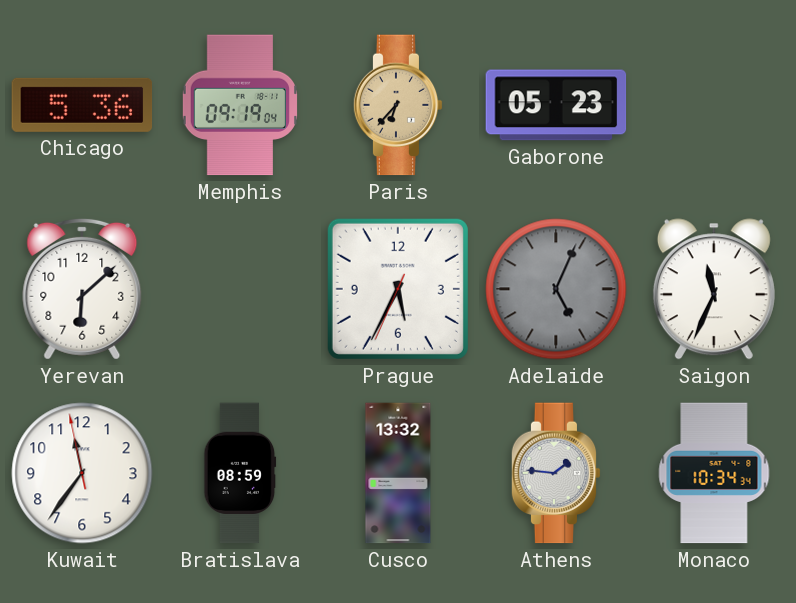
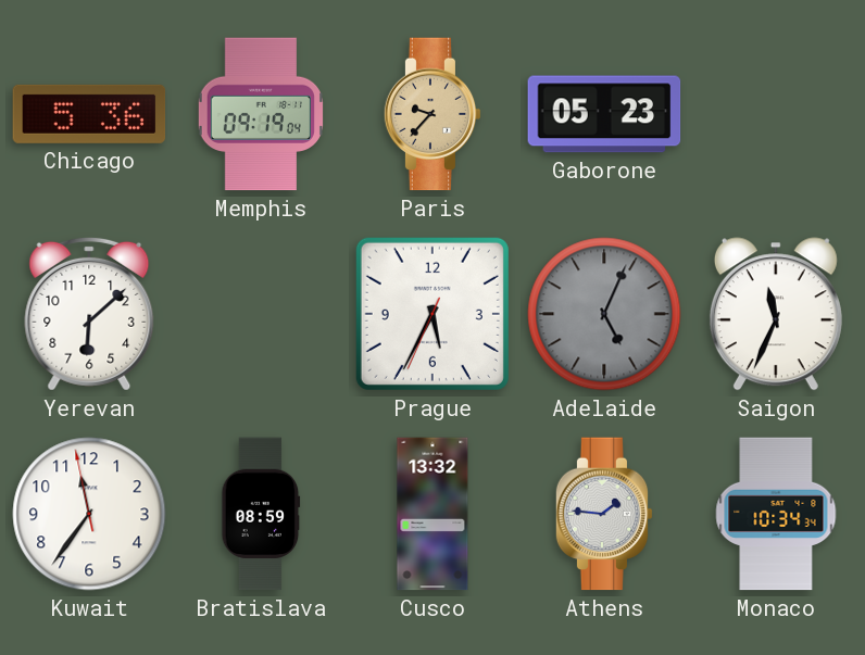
Paris: 6:37 -> 9:37 (432, 114)
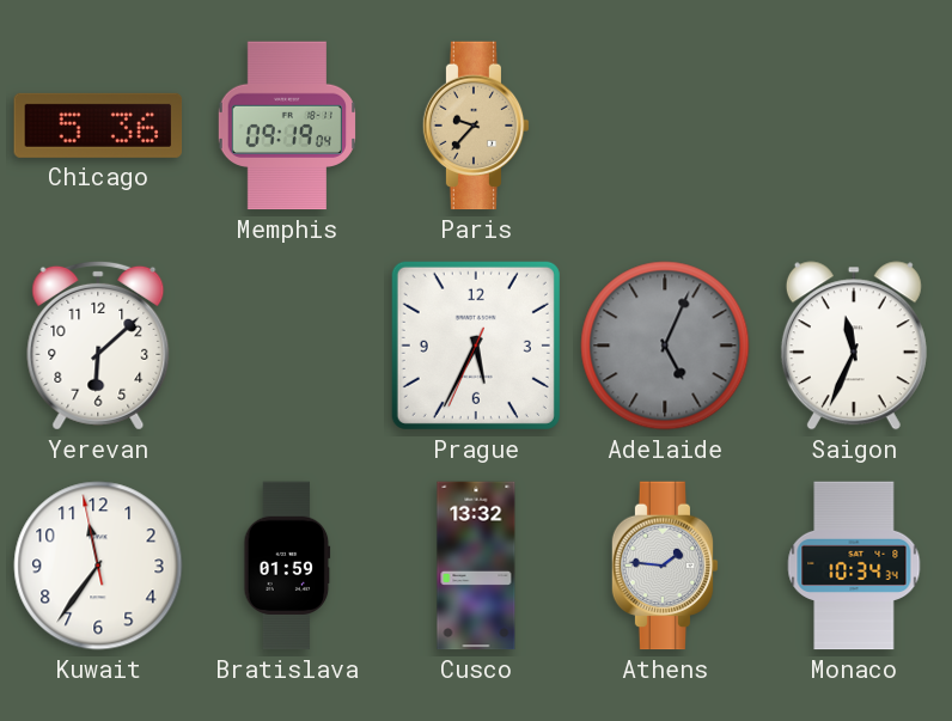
Gaborone: 05:23 -> none (604, 114)
Bratislava: 08:59 -> 01:59 (287, 566)
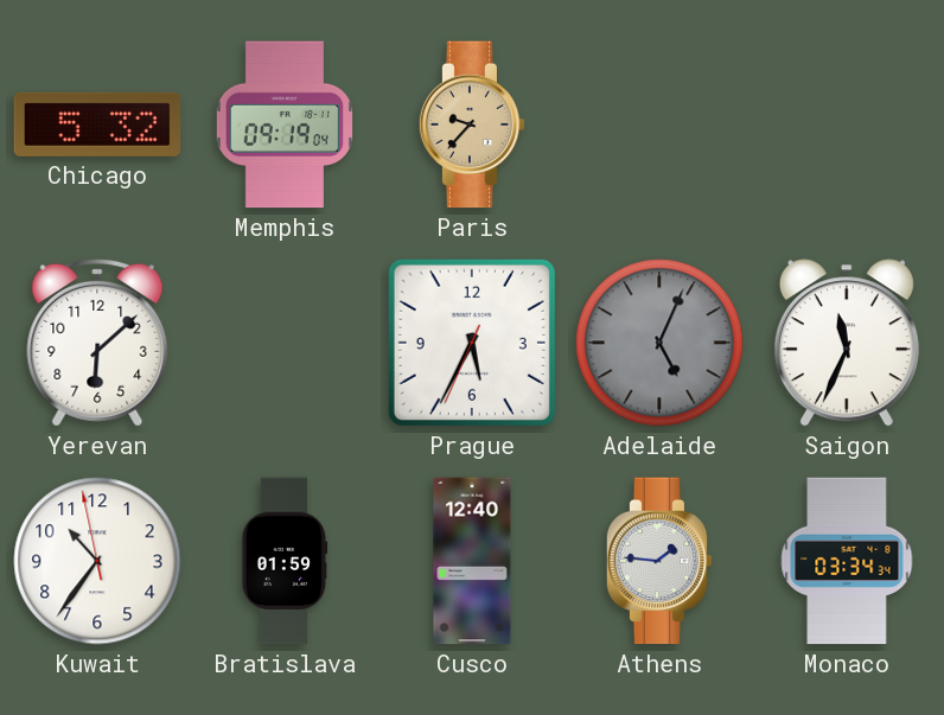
Chicago: 5:36 -> 5:32 (97, 125)
Kuwait: 11:35 -> 10:35 (97, 561)
Cusco: 13:32 -> 12:40 (472, 561)
Monaco: 10:34 -> 03:34 (847, 561)
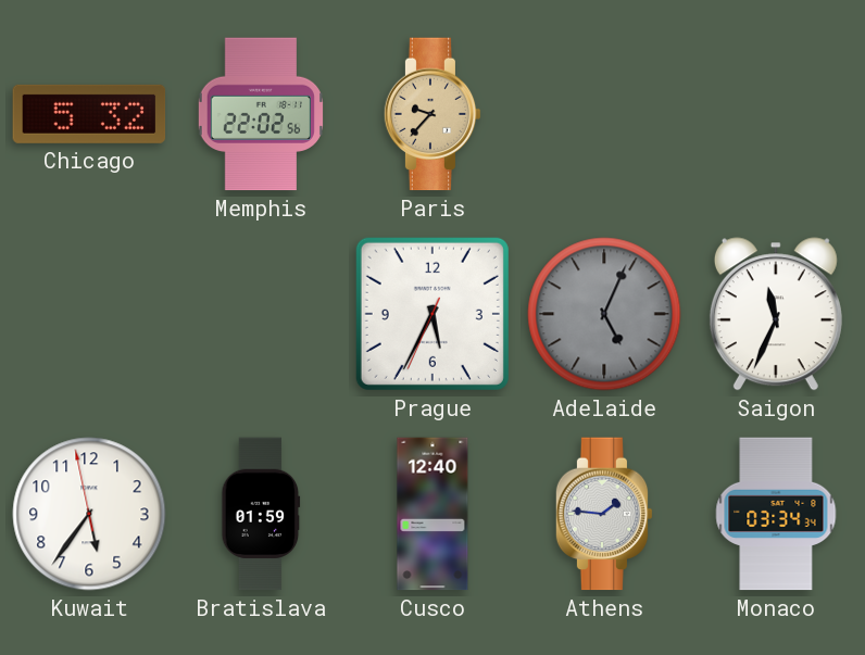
Memphis: 09:19 -> 22:02 (261, 114)
Yerevan: 6:08 -> none (97, 343)
Kuwait: 10:35 -> 5:35 (89, 514)
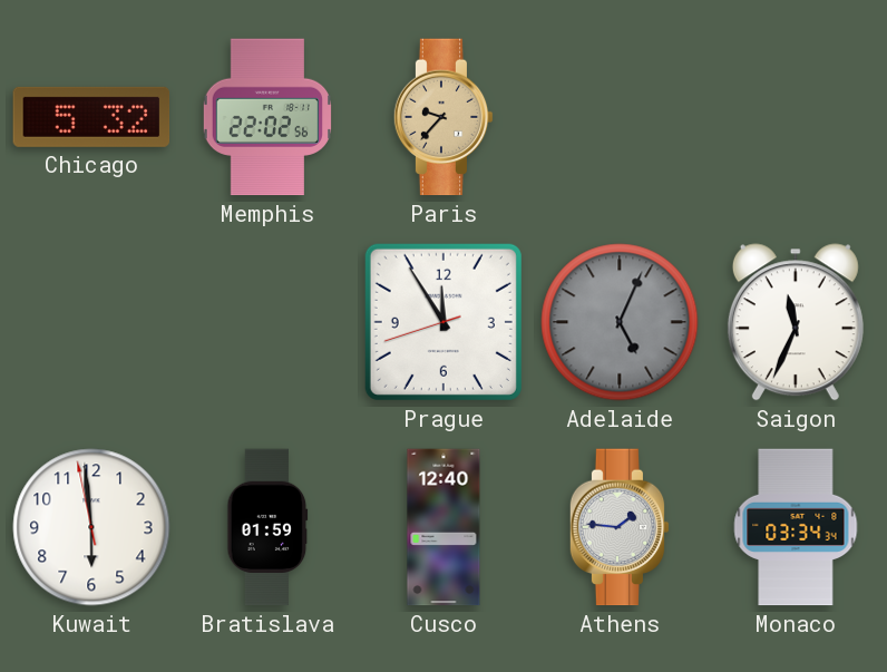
Prague: 5:34 -> 11:54 (443, 322)
Kuwait: 5:35 -> 5:58 (91, 527)
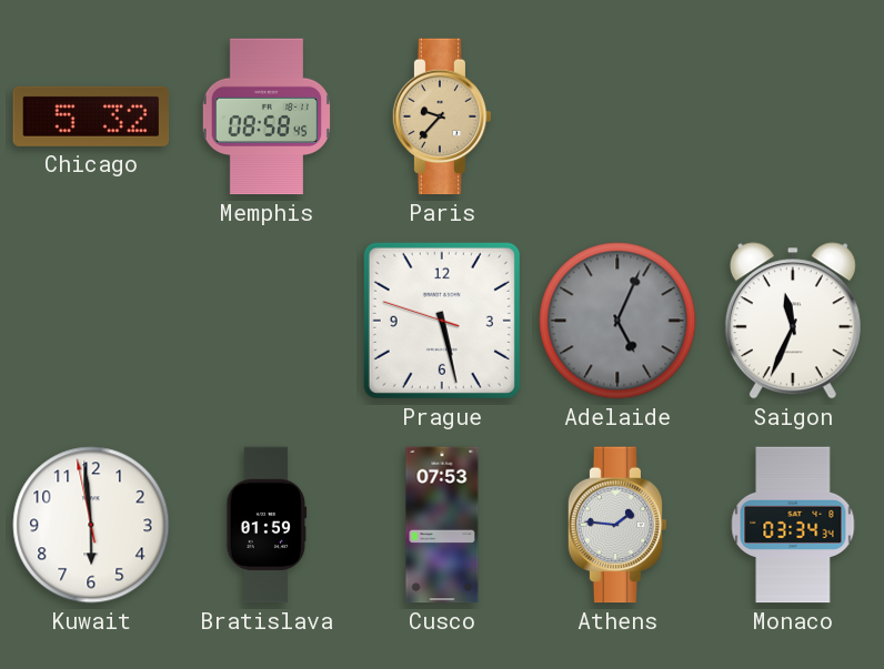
Memphis: 22:02 -> 08:58 (267, 116)
Prague: 11:54 -> 5:27 (442, 321)
Cusco: 12:40 -> 07:53 (442, 525)
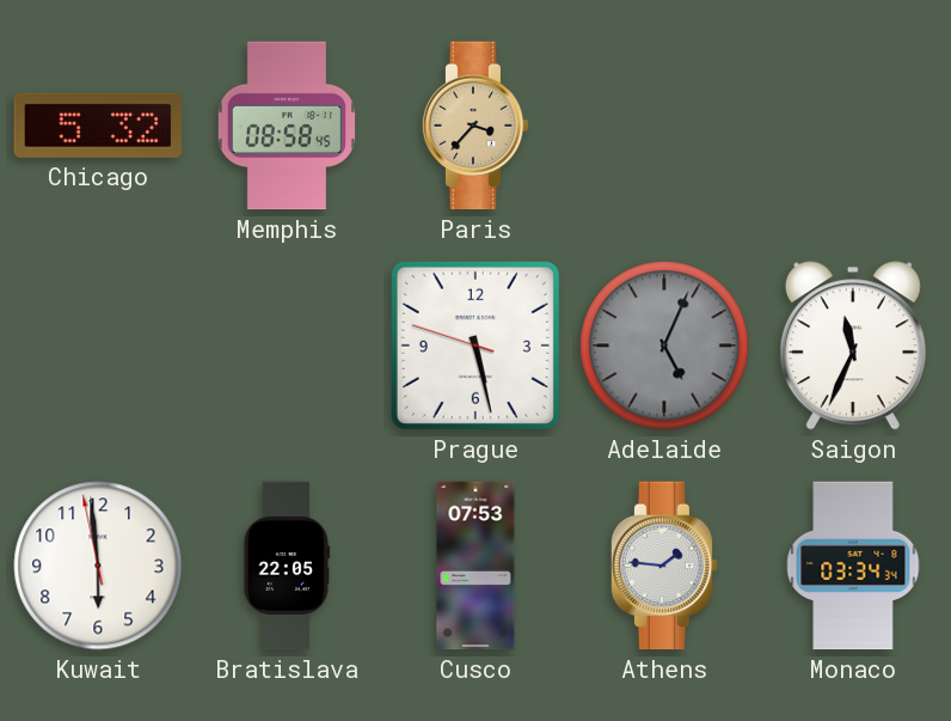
Paris: 9:37 -> 3:37 (476, 126)
Bratislava: 01:59 -> 22:05 (287, 566)
